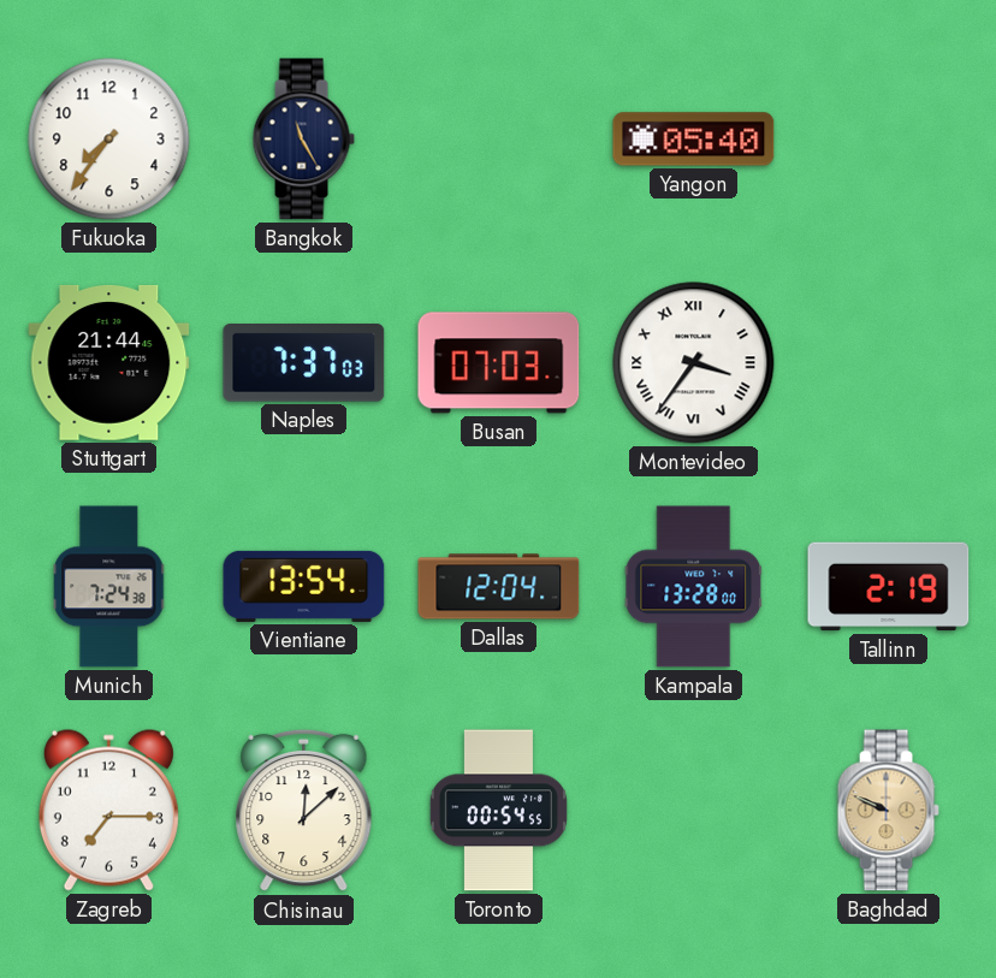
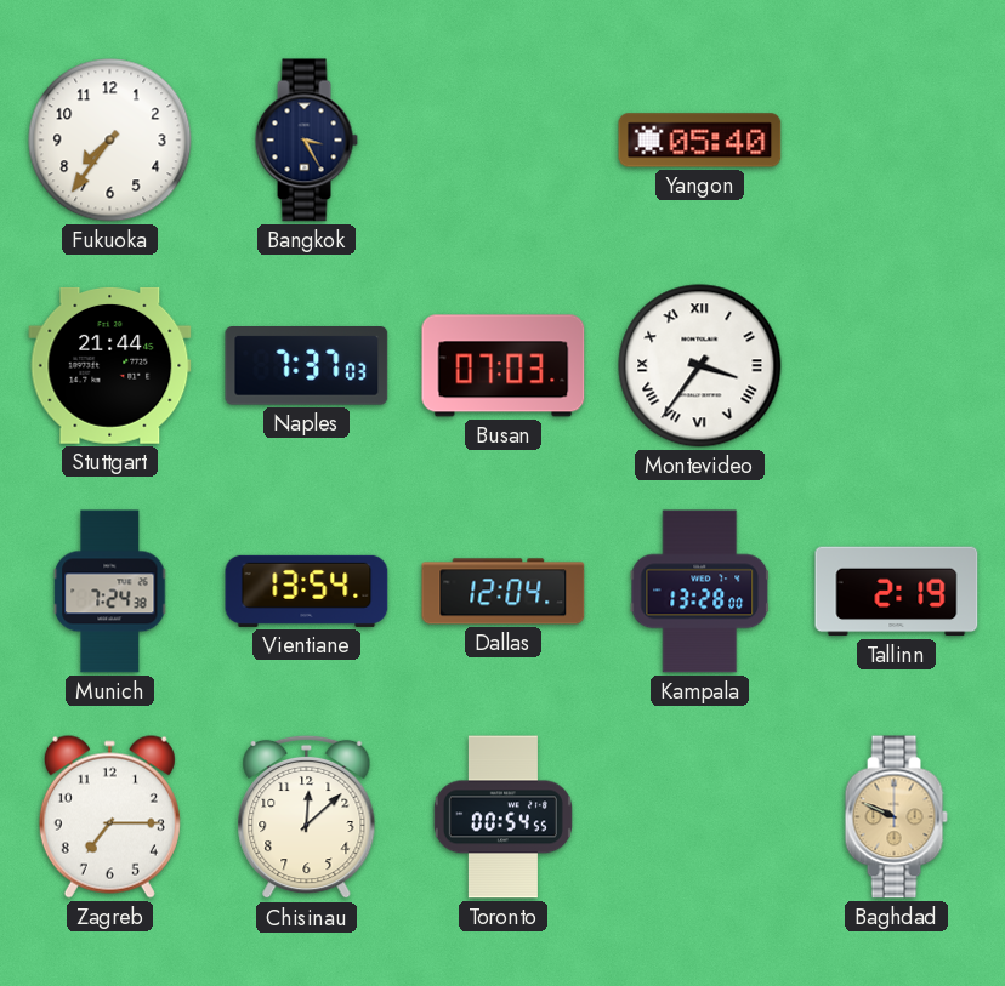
Bangkok: 11:25 -> 3:25 (306, 141)
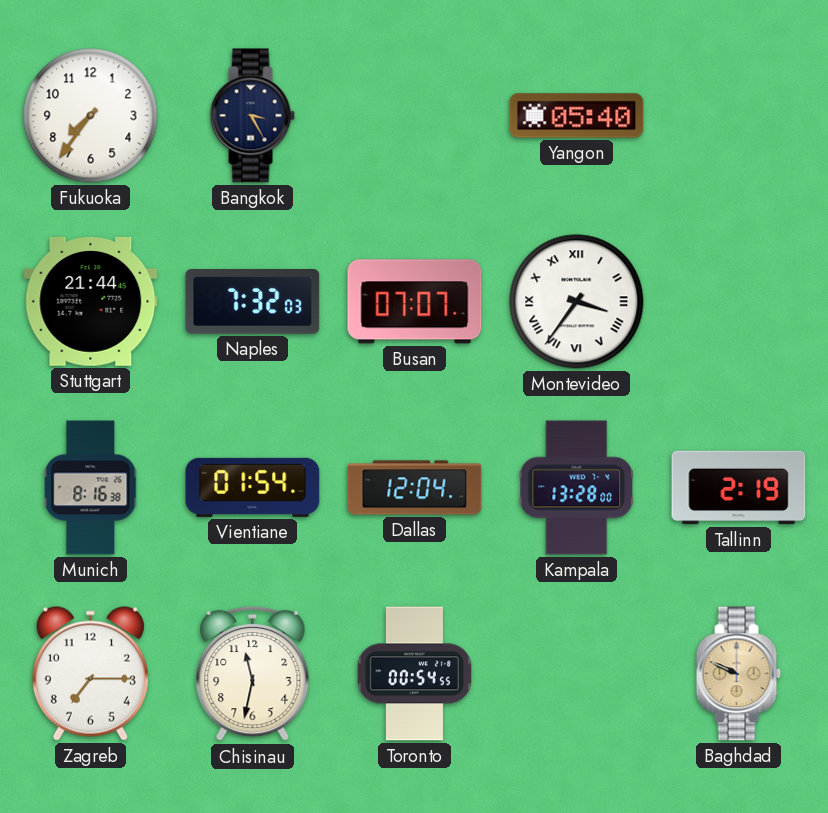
Naples: 7:37 -> 7:32 (253, 302)
Busan: 07:03 -> 07:07 (415, 302)
Munich: 7:24 -> 8:16 (91, 488)
Vientiane: 13:54 -> 01:54 (253, 487)
Chisinau: 12:08 -> 11:32 (253, 674)
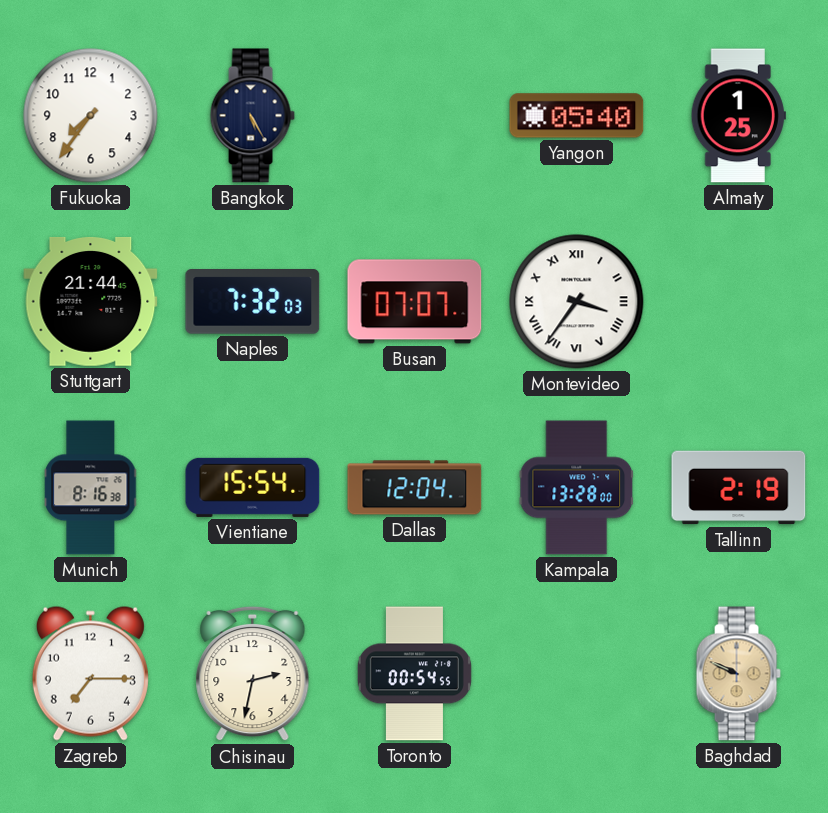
Bangkok: 3:25 -> 5:25 (252, 116)
Almaty: none -> 1:25 (738, 116)
Vientiane: 01:54 -> 15:54 (253, 487)
Chisinau: 11:32 -> 2:32 (253, 674)
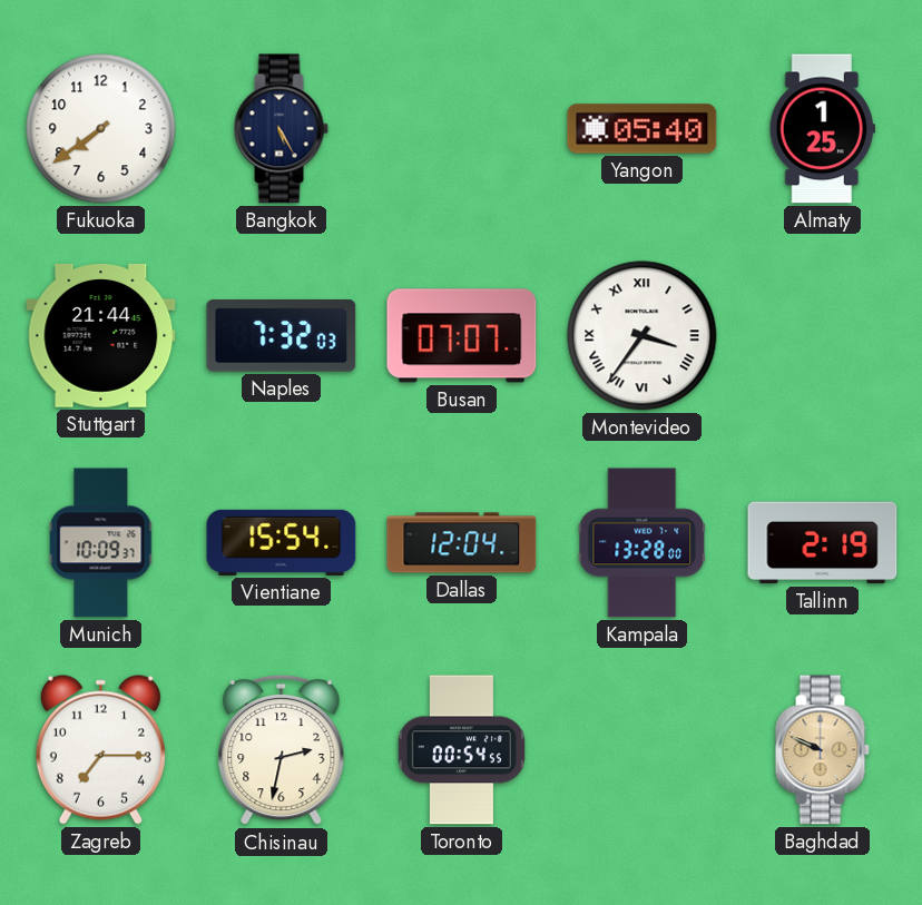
Fukuoka: 7:36 -> 7:39 (101, 129)
Munich: 8:16 -> 10:09 (101, 543)
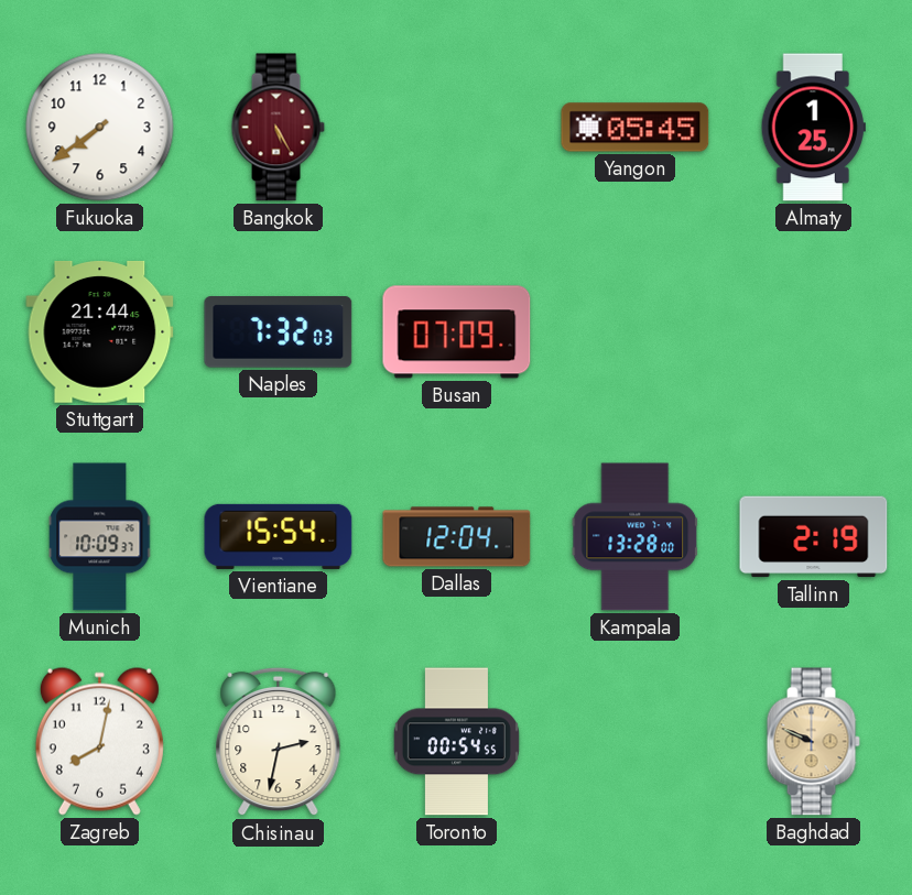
Bangkok dial: navy -> burgundy (278, 128)
Yangon: 05:40 -> 05:45 (636, 128)
Busan: 07:07 -> 07:09 (457, 332)
Montevideo: 3:36 -> none (643, 336)
Zagreb: 7:15 -> 8:02 (99, 741)
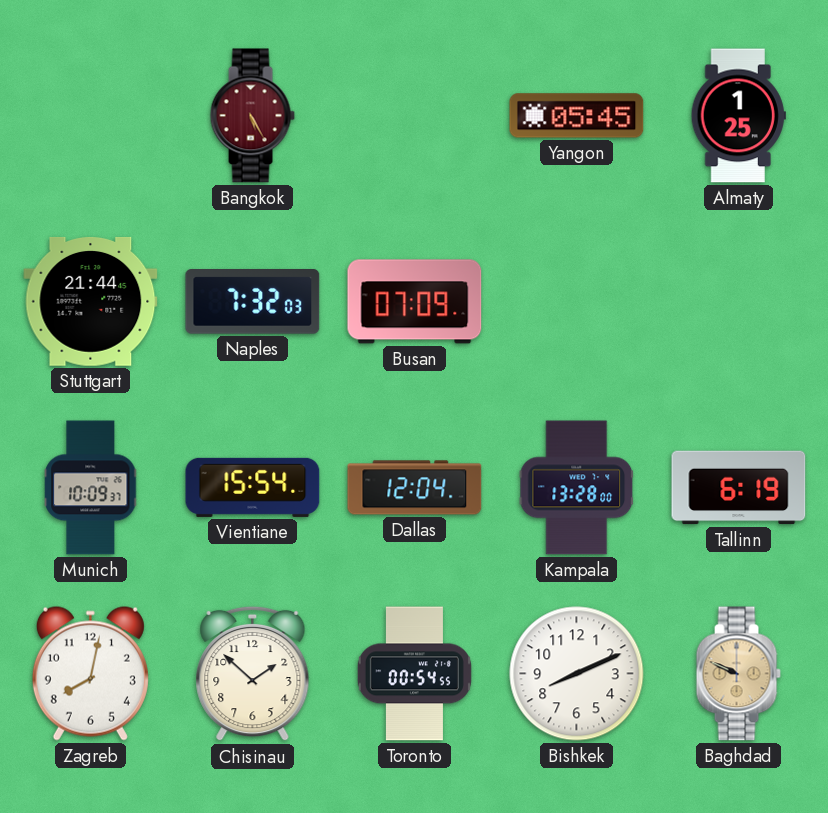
Fukuoka: 7:39 -> none (100, 128)
Tallinn: 2:19 -> 6:19 (739, 488)
Chisinau: 2:32 -> 1:52 (253, 674)
Bishkek: none -> 8:11 (577, 674)
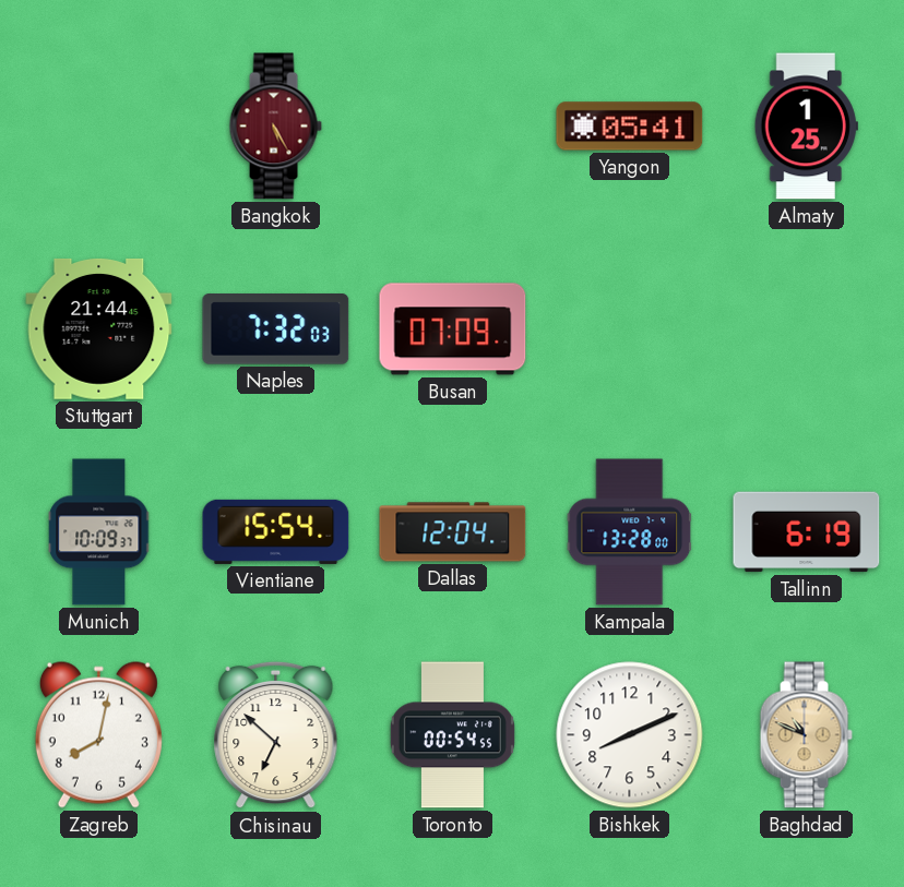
Yangon: 05:45 -> 05:41 (630, 127)
Chisinau: 1:52 -> 6:52 (276, 735)
Baghdad: 9:49 -> 10:49 (806, 735)
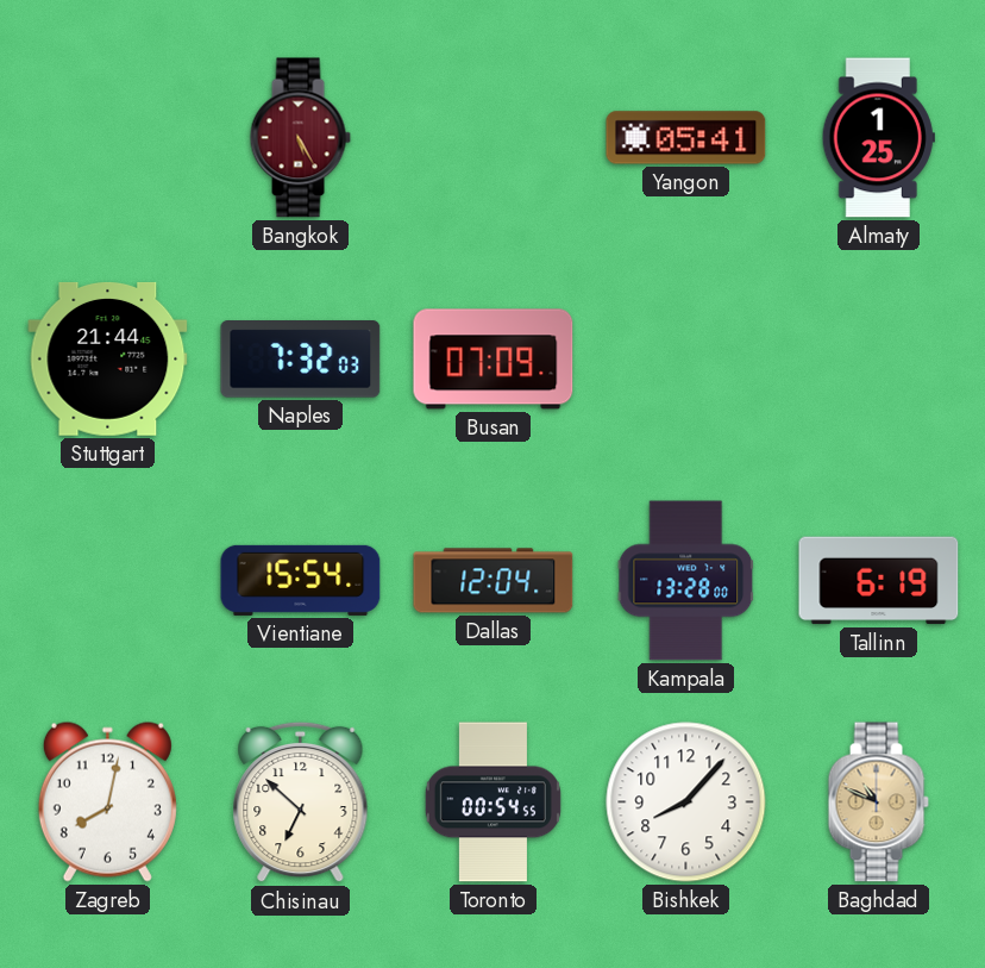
Munich: 10:09 -> none (99, 532)
Bishkek: 8:11 -> 8:07 (686, 802)
